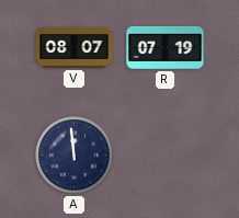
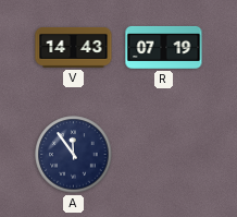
V: 08:07 -> 14:43 (74, 47)
A: 11:59 -> 11:54 (74, 155)
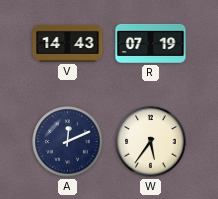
A: 11:54 -> 12:11 (68, 142)
W: none -> 5:36 (151, 142)
